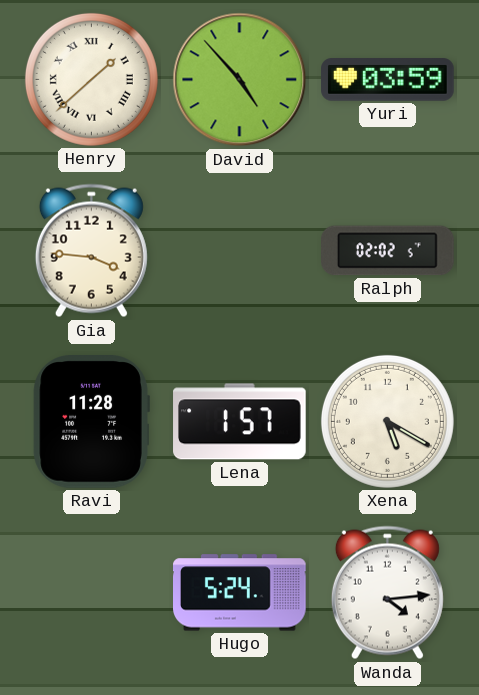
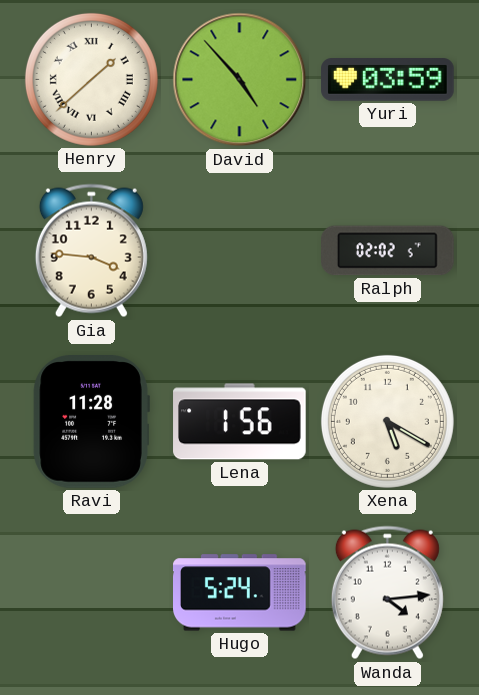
Lena: 1:57 -> 1:56 (240, 422)
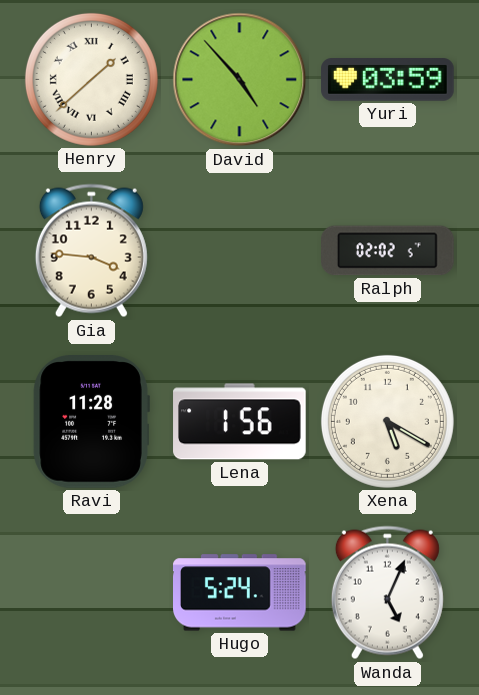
Wanda: 4:14 -> 5:04 (387, 593)
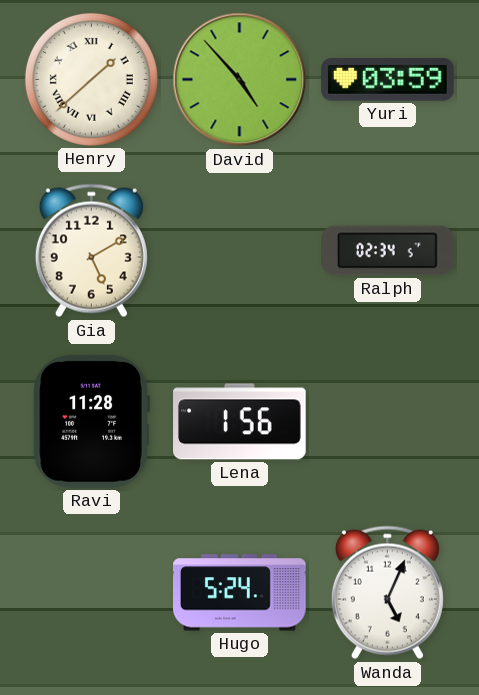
Gia: 3:46 -> 5:10 (91, 251)
Ralph: 02:02 -> 02:34 (388, 251)
Xena: 5:20 -> none (387, 421)
